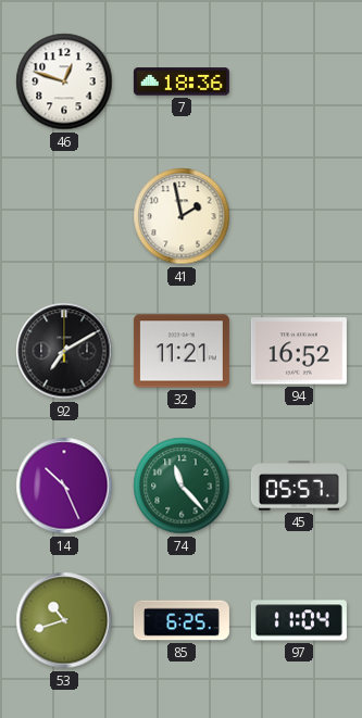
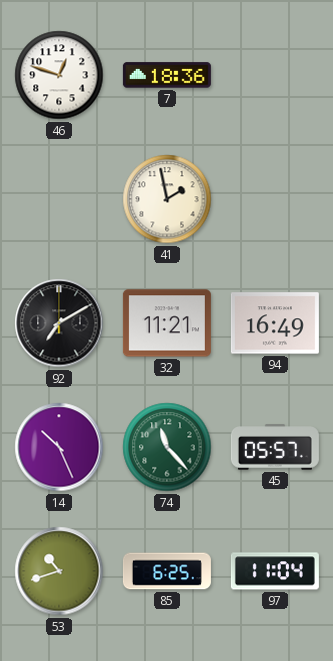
94: 16:52 -> 16:49 (275, 323)
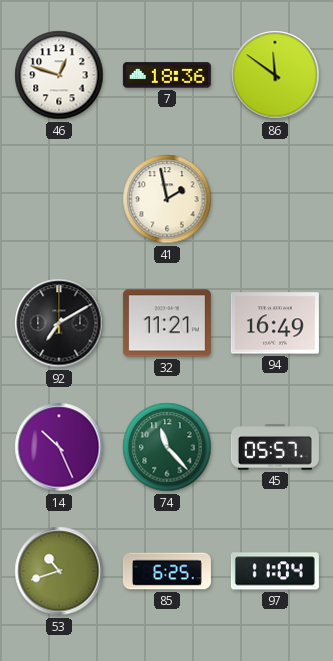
86: none -> 11:51 (275, 75)
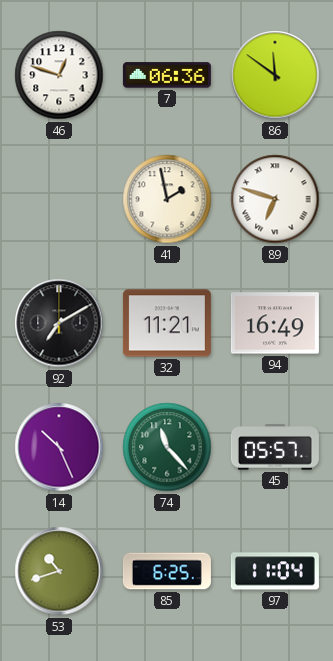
7: 18:36 -> 06:36 (167, 75)
89: none -> 6:48 (275, 199)
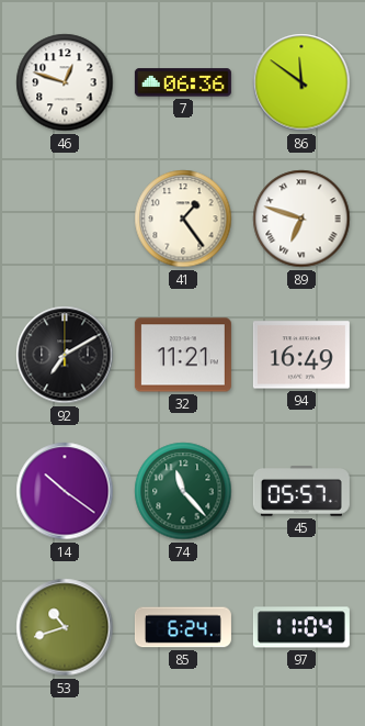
41: 1:58 -> 1:24 (183, 219)
14: 10:26 -> 10:21 (65, 491)
85: 6:25 -> 6:24 (183, 627)
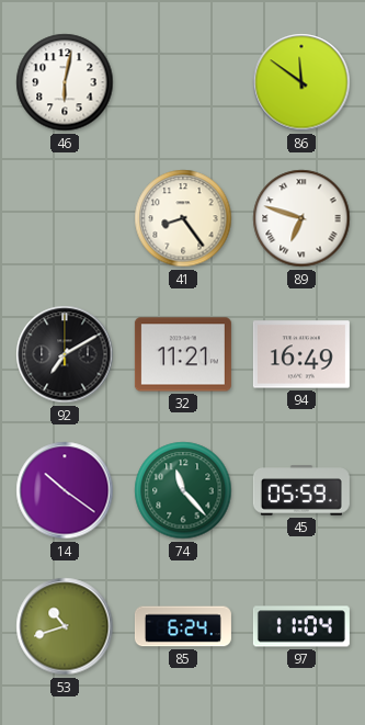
46: 12:48 -> 6:02 (65, 82)
7: 06:36 -> none (183, 82)
41: 1:24 -> 8:24 (183, 218)
45: 05:57 -> 05:59 (301, 490)
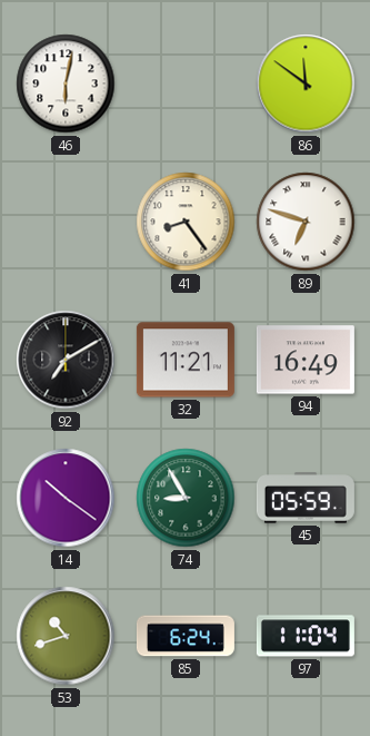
74: 11:23 -> 8:55 (186, 498)
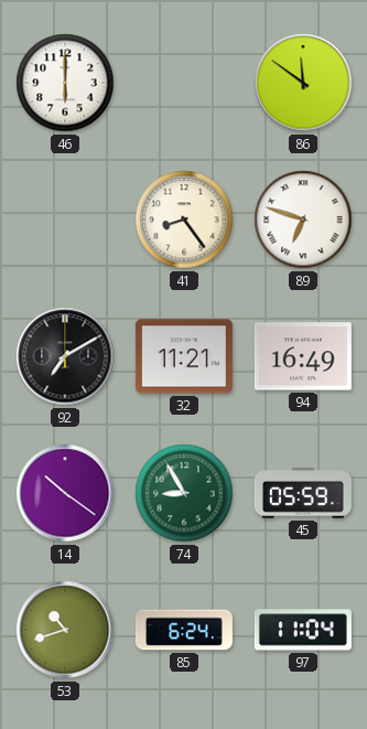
46: 6:02 -> 6:00 (65, 83)
